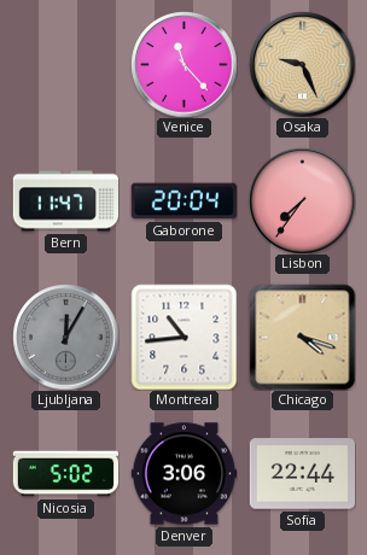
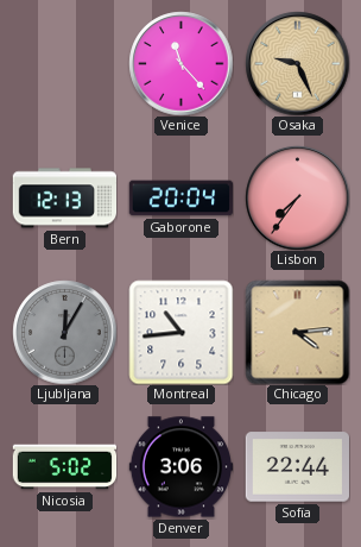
Bern: 11:47 -> 12:13 (64, 199)
Chicago: 4:18 -> 4:14 (297, 332)
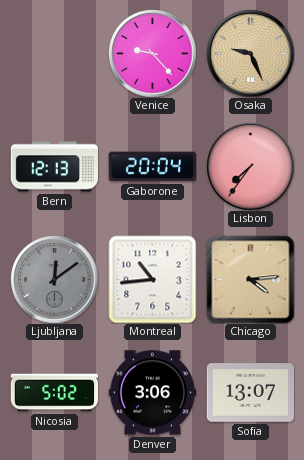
Venice: 11:23 -> 9:23 (152, 53)
Ljubljana: 12:05 -> 12:09 (54, 279)
Sofia: 22:44 -> 13:07 (250, 393)
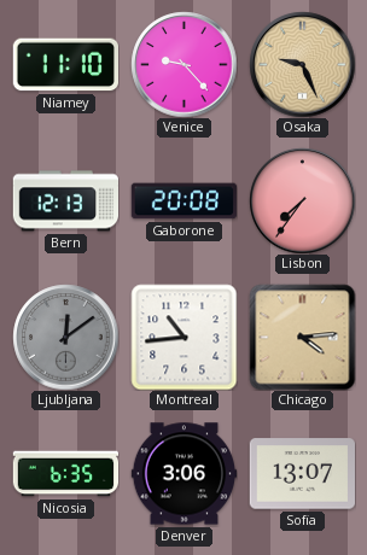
Niamey: none -> 11:10 (65, 65)
Gaborone: 20:04 -> 20:08 (183, 201)
Nicosia: 5:02 -> 6:35 (65, 474)
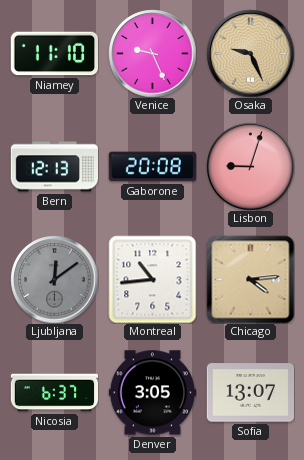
Venice: 9:23 -> 9:26 (152, 53)
Lisbon: 7:36 -> 9:03 (250, 166)
Nicosia: 6:35 -> 6:37 (54, 393)
Denver: 3:06 -> 3:05 (152, 393)
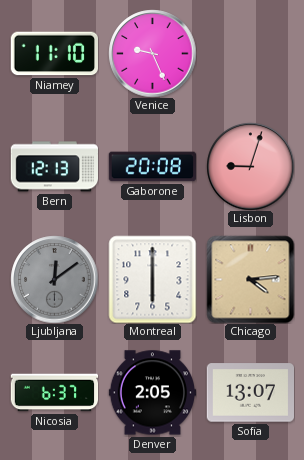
Osaka: 9:26 -> none (250, 53)
Montreal: 10:44 -> 6:00 (152, 279)
Denver: 3:05 -> 2:05 (152, 393)
